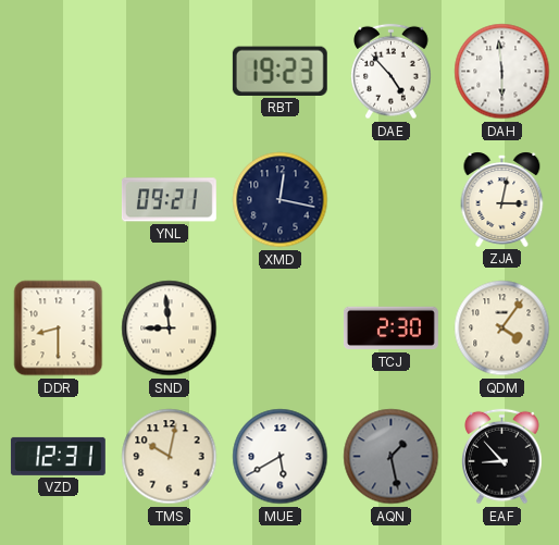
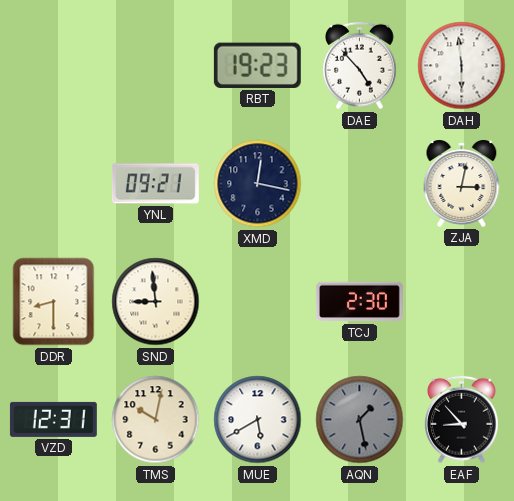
QDM: 4:06 -> none (502, 329)
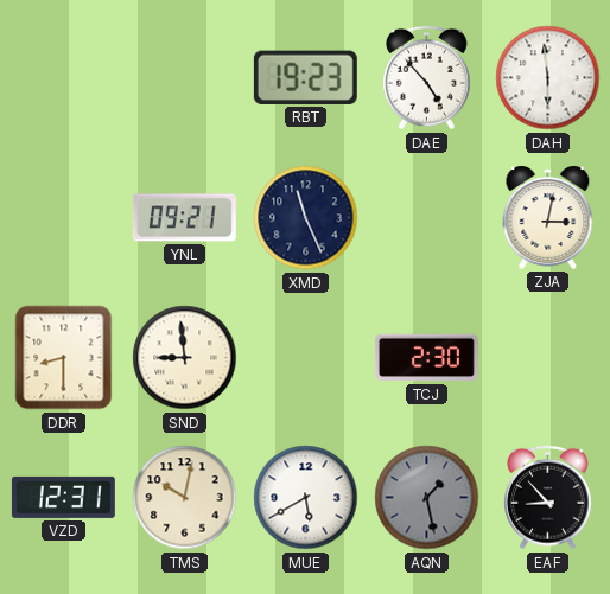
XMD: 12:17 -> 11:26 (306, 218)
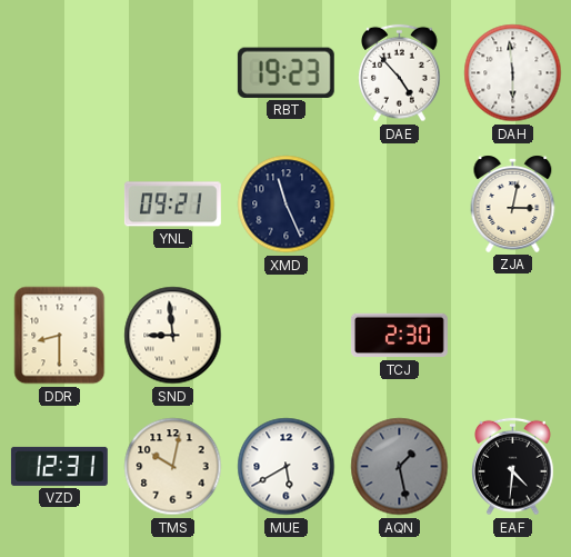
EAF: 8:53 -> 4:31 (513, 467)
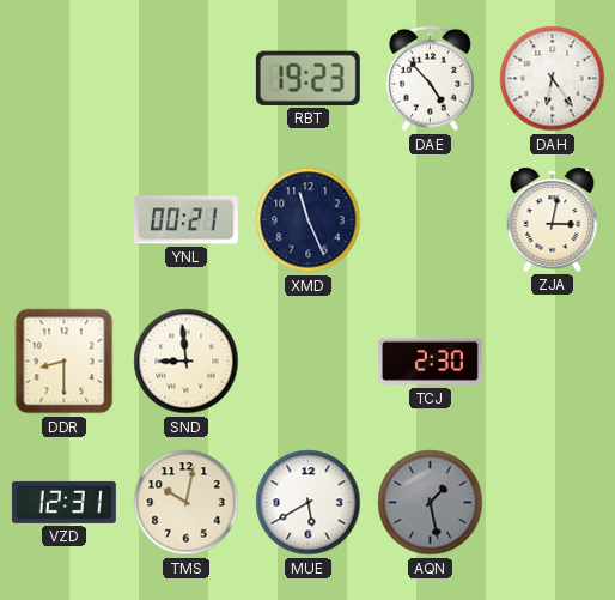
DAH: 5:59 -> 6:24 (553, 79)
YNL: 09:21 -> 00:21 (185, 220)
EAF: 4:31 -> none (513, 467)
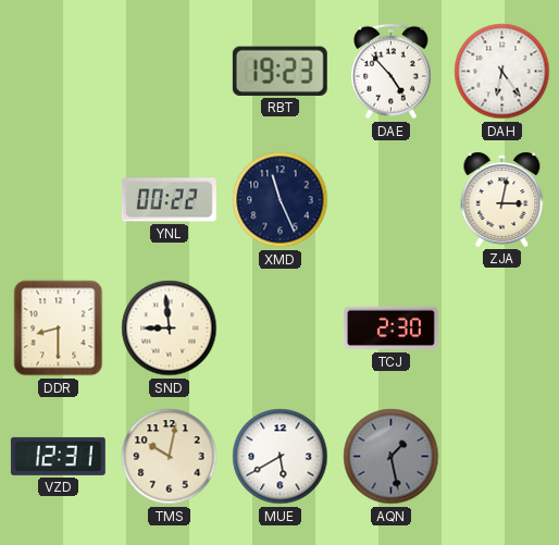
YNL: 00:21 -> 00:22 (169, 200)
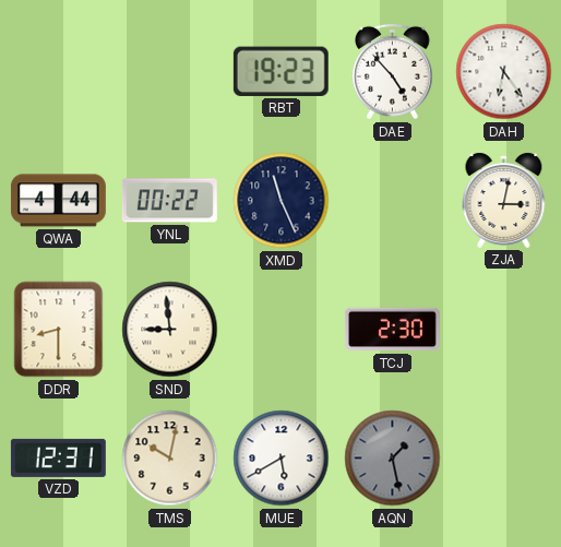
QWA: none -> 4:44 (58, 201)
